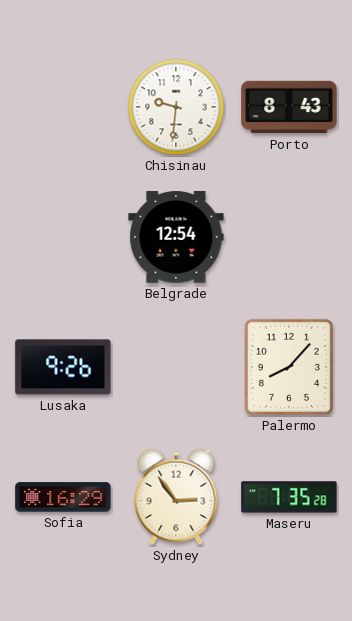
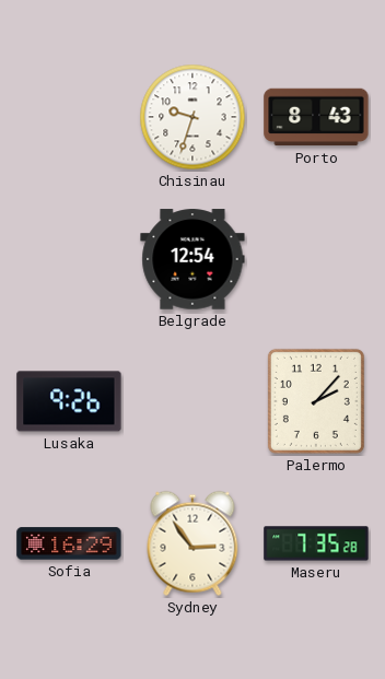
Chisinau: 9:31 -> 9:33 (192, 117)
Palermo: 8:07 -> 2:07 (316, 401)
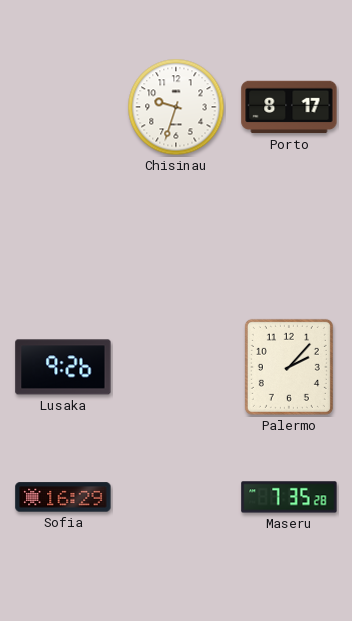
Porto: 8:43 -> 8:17 (289, 107)
Belgrade: 12:54 -> none (192, 259)
Sydney: 2:54 -> none (192, 543)
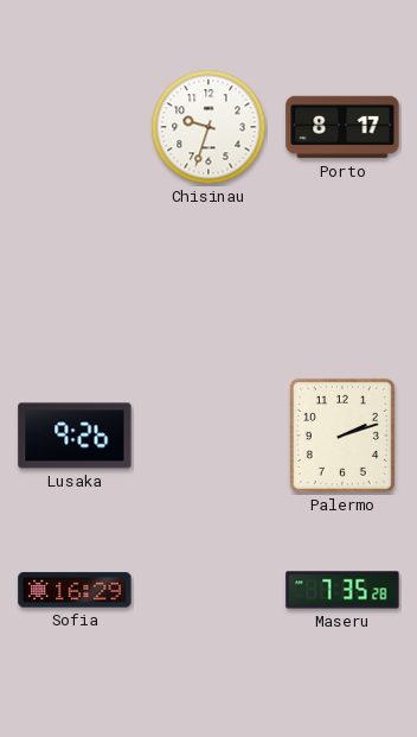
Palermo: 2:07 -> 2:12 (342, 436)
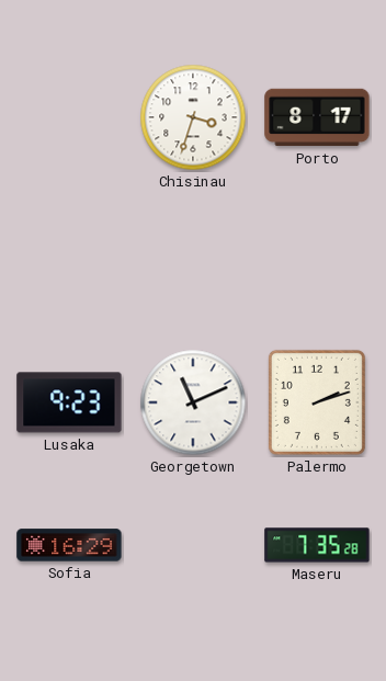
Chisinau: 9:33 -> 3:33 (193, 117)
Lusaka: 9:26 -> 9:23 (69, 402)
Georgetown: none -> 11:11 (193, 402)
